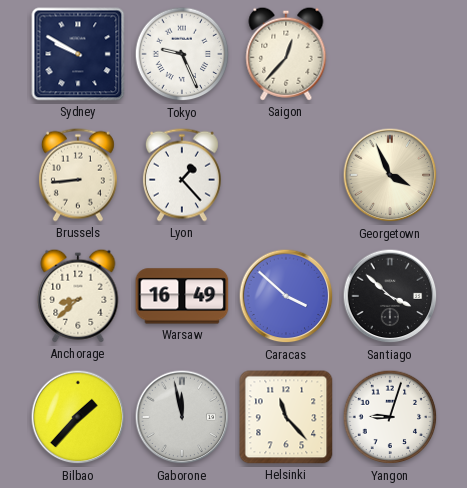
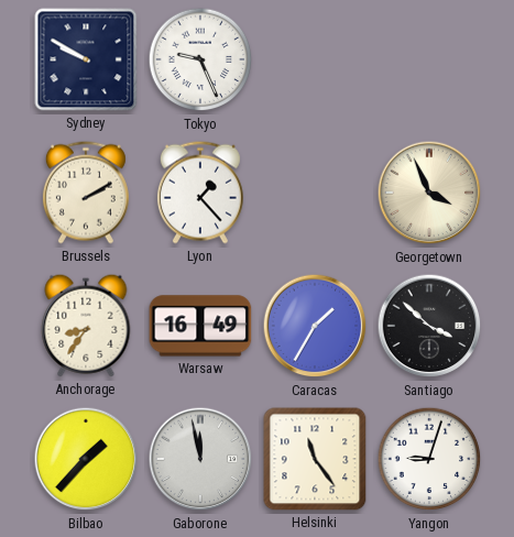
Saigon: 12:37 -> none (286, 54)
Brussels: 8:44 -> 2:10 (86, 193)
Anchorage: 8:38 -> 8:36 (86, 326)
Caracas: 3:52 -> 1:35 (315, 326)
Helsinki: 11:23 -> 11:24 (315, 459)
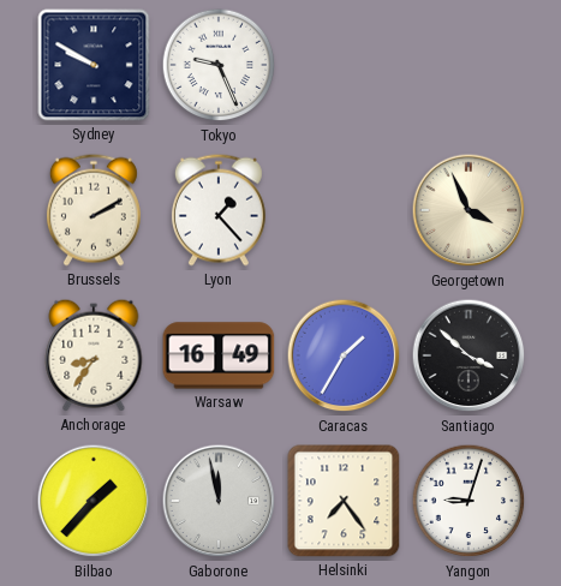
Helsinki: 11:24 -> 7:24 (344, 501)
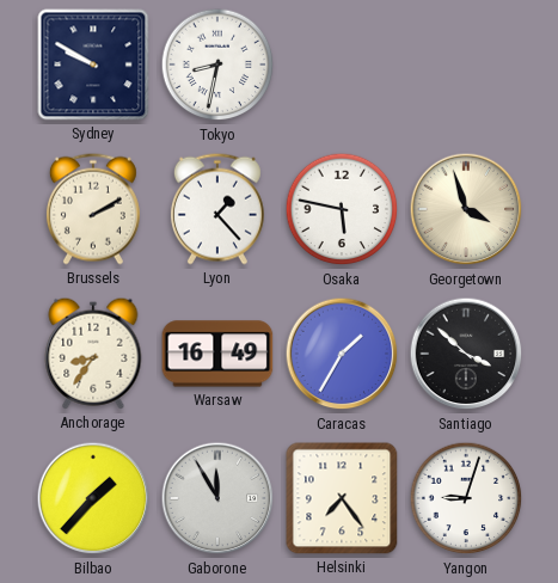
Tokyo: 9:26 -> 8:32 (217, 65)
Osaka: none -> 5:47 (342, 209)
Georgetown: 3:56 -> 3:57 (466, 209)
Gaborone: 11:58 -> 11:55 (217, 498)
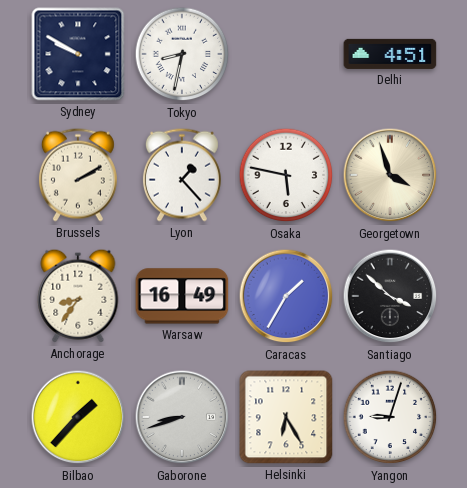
Delhi: none -> 4:51 (390, 54)
Gaborone: 11:55 -> 8:42 (182, 417)
Helsinki: 7:24 -> 6:25 (286, 417)
